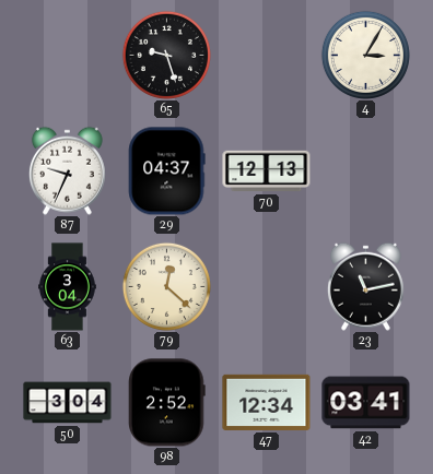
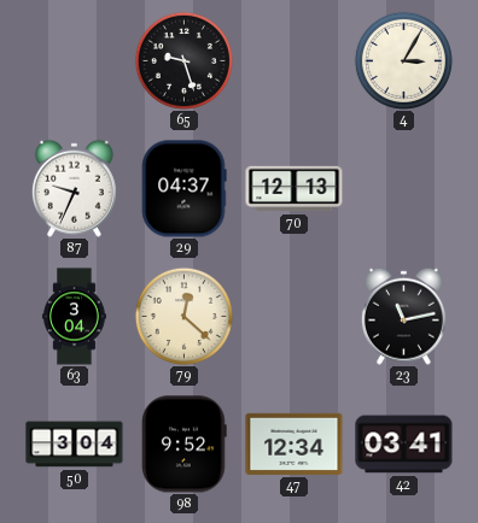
98: 2:52 -> 9:52 (185, 445)
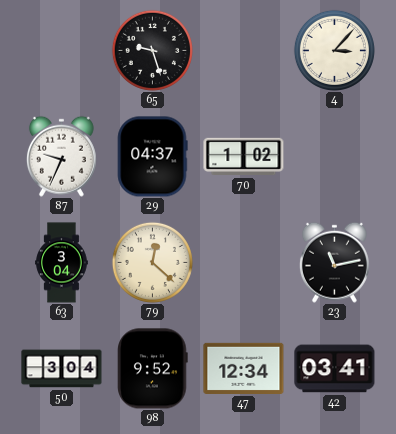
4: 3:05 -> 3:07 (334, 50)
70: 12:13 -> 1:02 (244, 157)
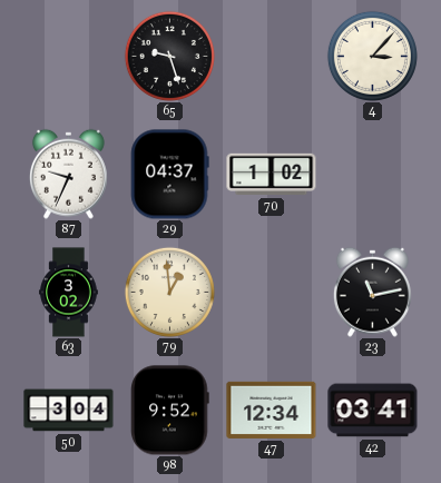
63: 3:04 -> 3:02 (69, 293)
79: 12:22 -> 12:59 (169, 292)
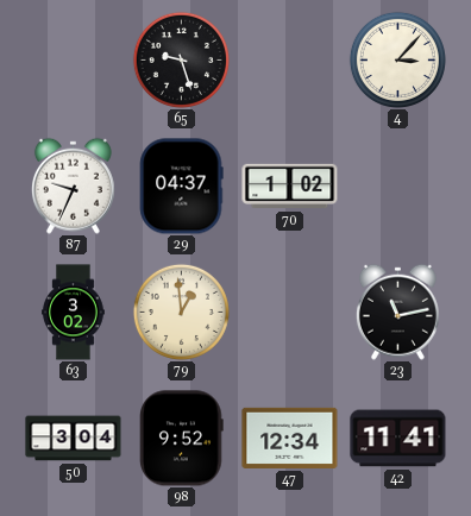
42: 03:41 -> 11:41 (398, 439)
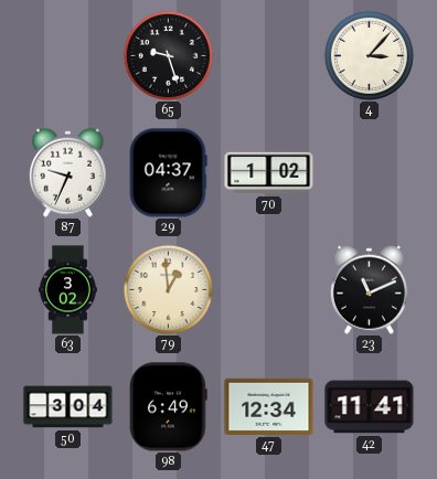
23: 11:13 -> 11:11 (369, 289)
98: 9:52 -> 6:49 (169, 407)
